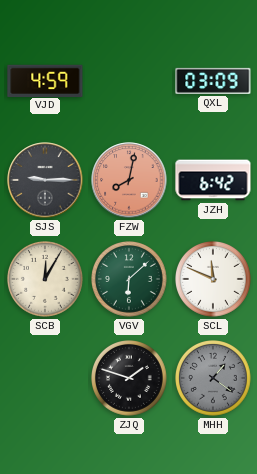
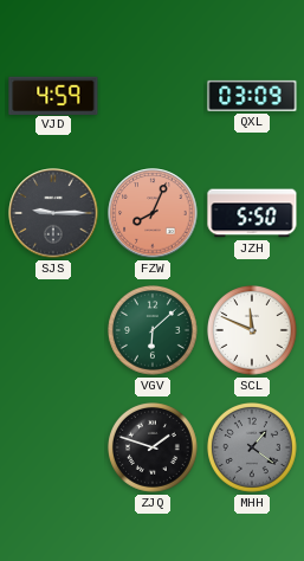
FZW: 8:02 -> 8:04 (153, 213)
JZH: 6:42 -> 5:50 (252, 213)
SCB: 12:05 -> none (46, 280)
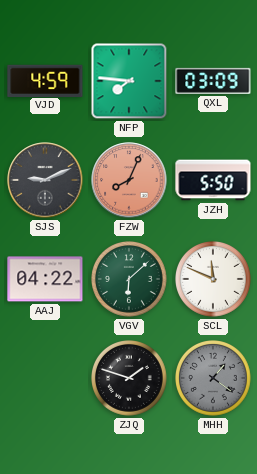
NFP: none -> 7:46 (129, 81)
SJS: 9:15 -> 9:11 (45, 180)
AAJ: none -> 04:22 (45, 279)
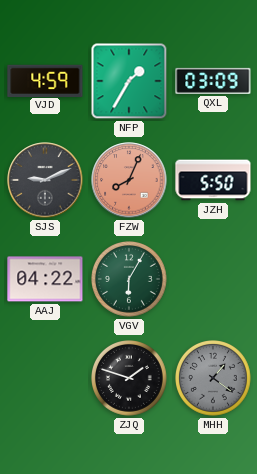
NFP: 7:46 -> 1:35 (129, 81)
VGV: 6:08 -> 6:05 (130, 280)
SCL: 11:49 -> none (214, 280)
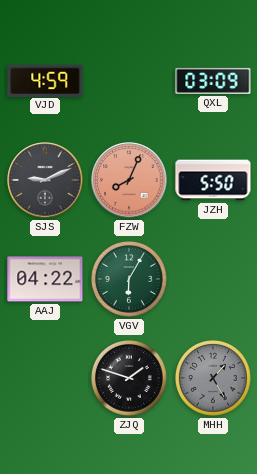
NFP: 1:35 -> none (129, 81)
MHH: 1:21 -> 1:25 (214, 379)
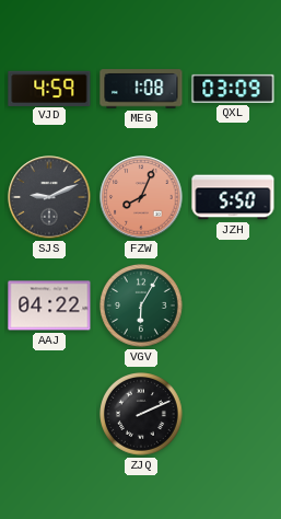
MEG: none -> 1:08 (141, 89)
ZJQ: 1:48 -> 2:11 (142, 415)
MHH: 1:25 -> none (214, 379)
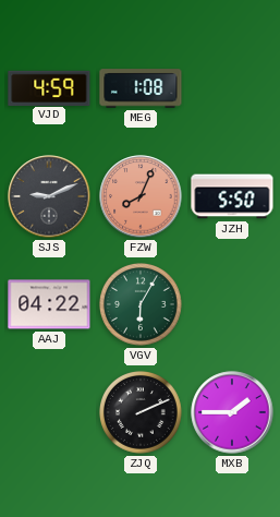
QXL: 03:09 -> none (233, 89)
MXB: none -> 1:45 (232, 412)
